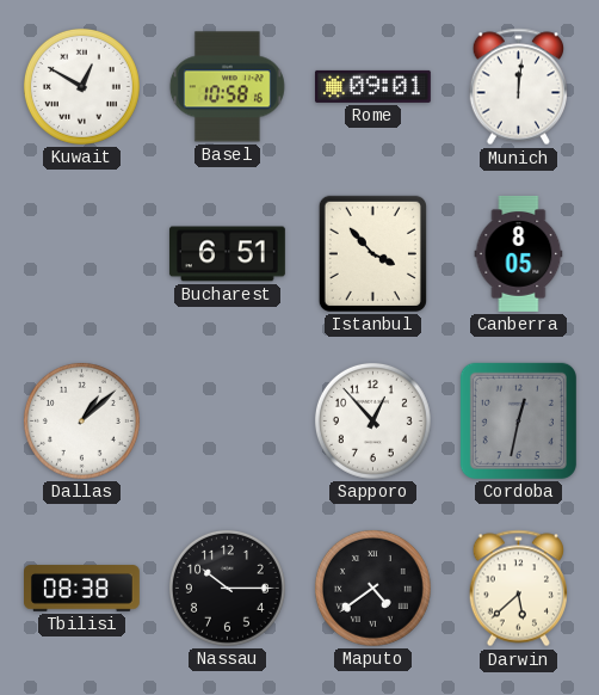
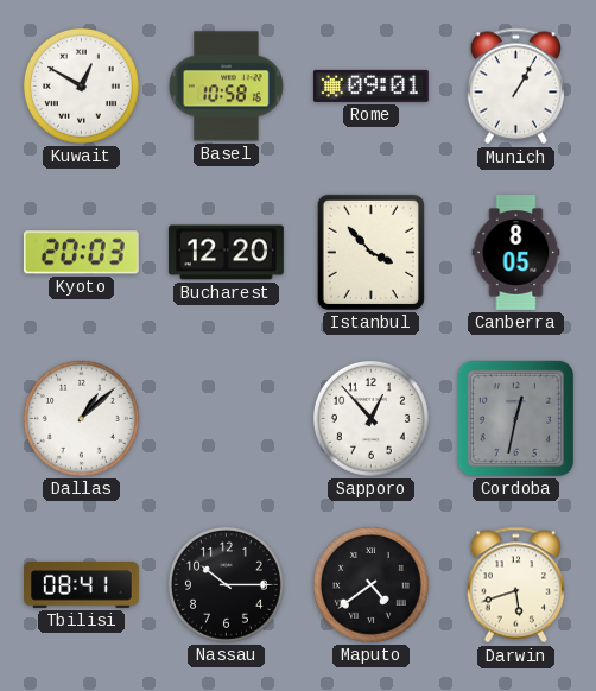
Munich: 12:01 -> 1:05 (515, 87)
Kyoto: none -> 20:03 (81, 253)
Bucharest: 6:51 -> 12:20 (226, 253)
Tbilisi: 08:38 -> 08:41 (82, 585)
Darwin: 5:38 -> 5:42 (515, 585)
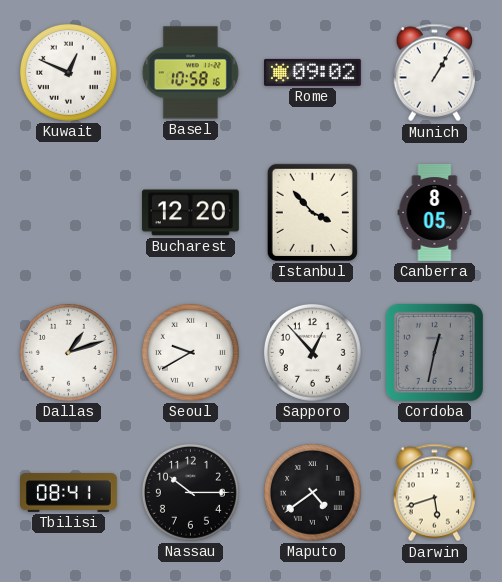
Kuwait: 12:50 -> 12:49 (68, 72)
Rome: 09:01 -> 09:02 (312, 72)
Kyoto: 20:03 -> none (81, 253)
Dallas: 1:08 -> 1:12 (68, 352)
Seoul: none -> 9:40 (190, 352)
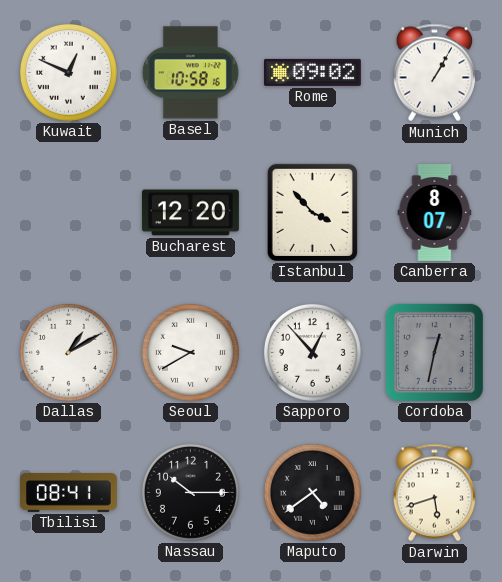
Canberra: 8:05 -> 8:07 (435, 212)
Dallas: 1:12 -> 1:10 (68, 352)
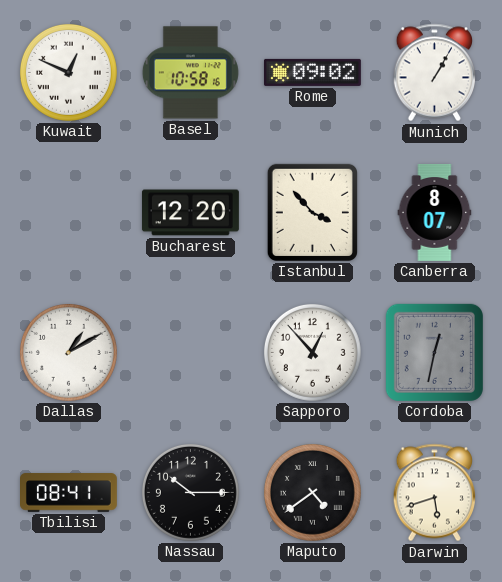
Seoul: 9:40 -> none (190, 352)
